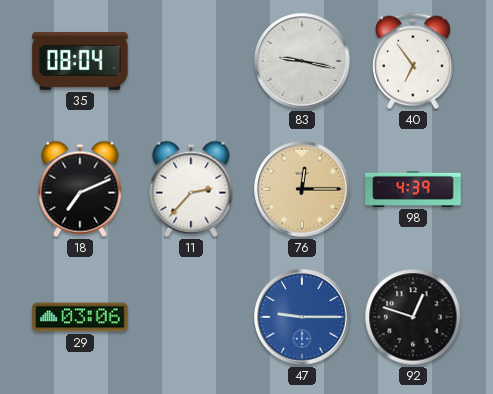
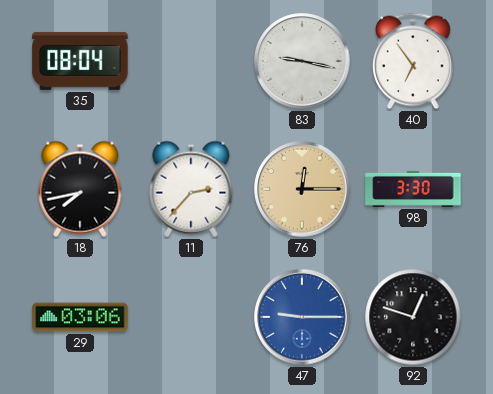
18: 7:11 -> 7:43 (80, 189)
98: 4:39 -> 3:30 (413, 189)
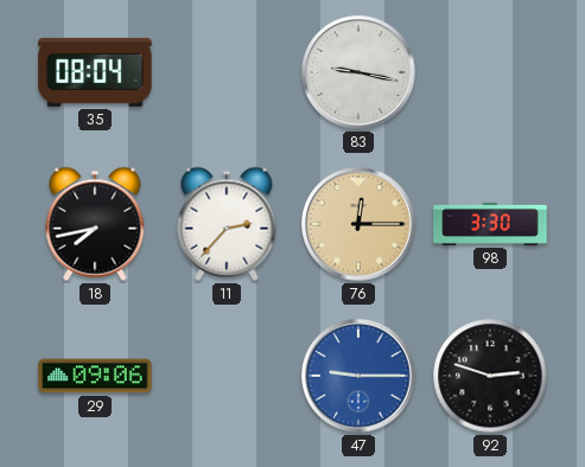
40: 6:54 -> none (414, 61)
29: 03:06 -> 09:06 (95, 376)
92: 12:48 -> 2:48 (490, 376)
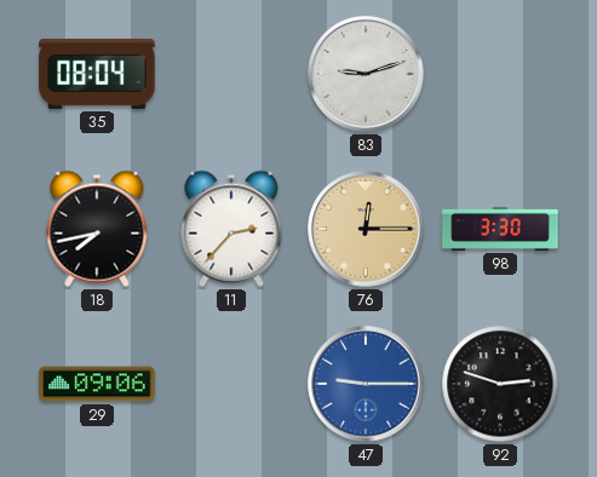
83: 9:17 -> 9:12 (366, 74)
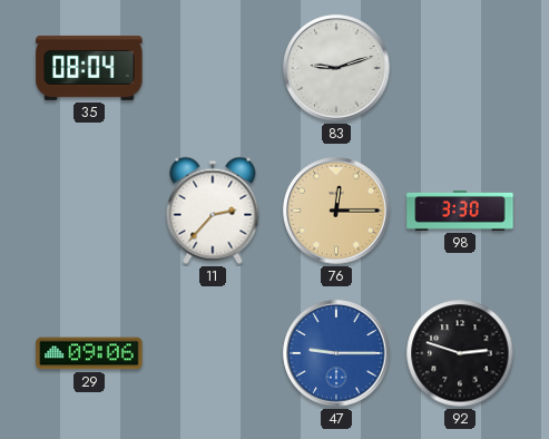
18: 7:43 -> none (97, 229)
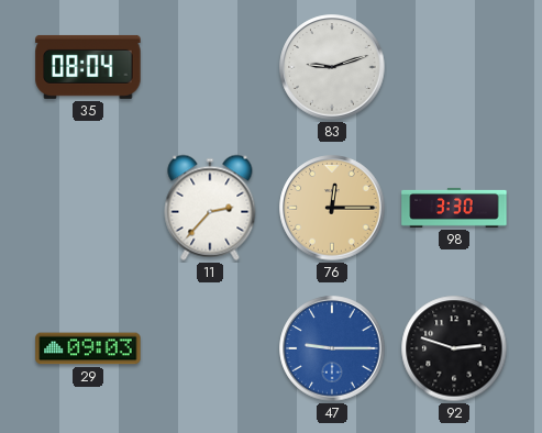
29: 09:06 -> 09:03 (88, 348)
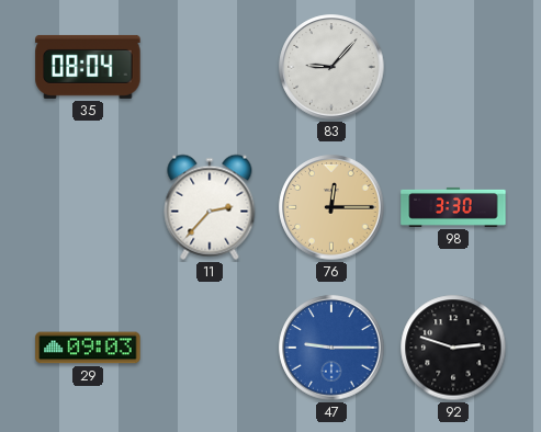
83: 9:12 -> 9:07 (331, 67)
